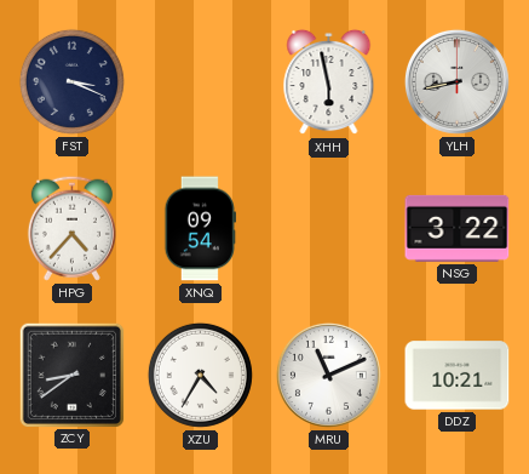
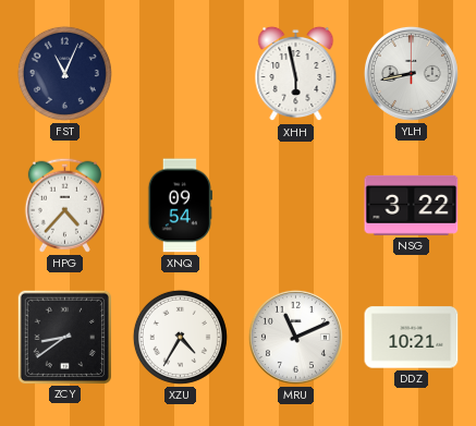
FST: 3:19 -> 11:04 (64, 73)
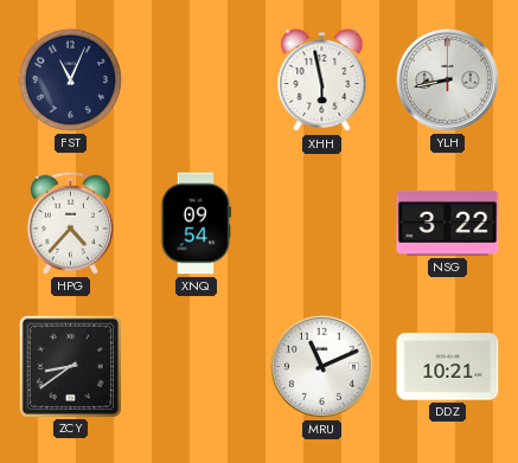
XZU: 4:35 -> none (180, 337)
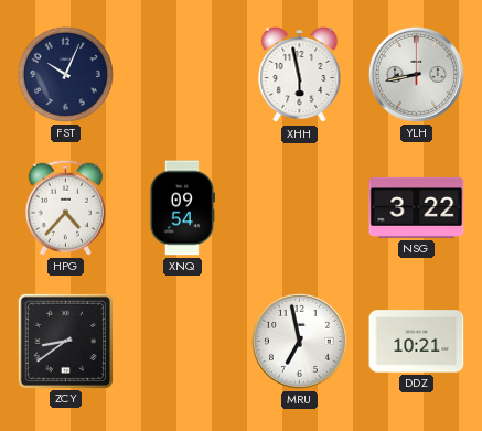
FST: 11:04 -> 10:04 (65, 74)
MRU: 11:11 -> 6:58 (299, 341)
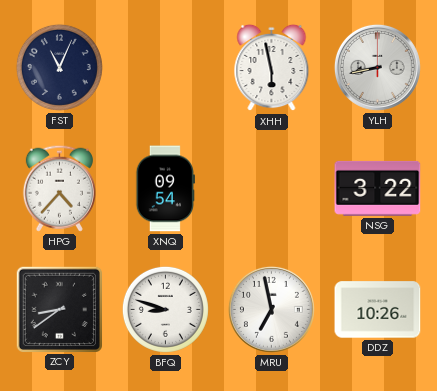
FST: 10:04 -> 11:04 (59, 67)
BFQ: none -> 8:48 (165, 309)
DDZ: 10:21 -> 10:26 (378, 310)
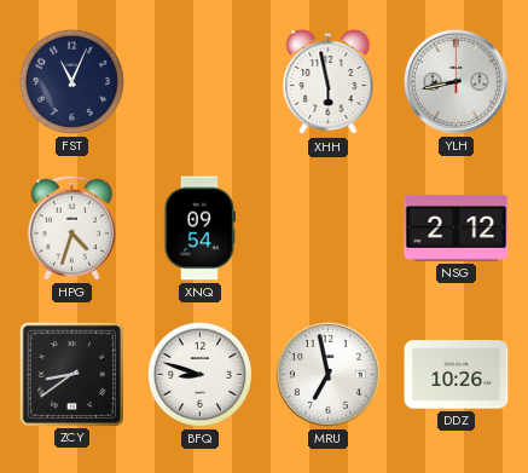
HPG: 4:37 -> 4:33 (71, 227)
NSG: 3:22 -> 2:12 (457, 227)
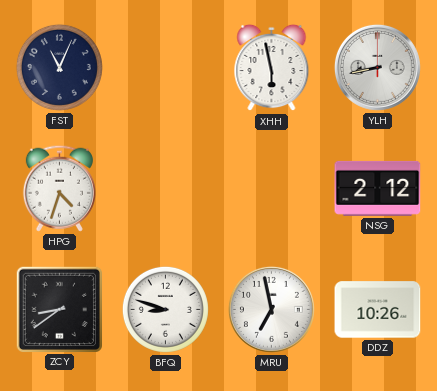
XNQ: 09:54 -> none (199, 229)
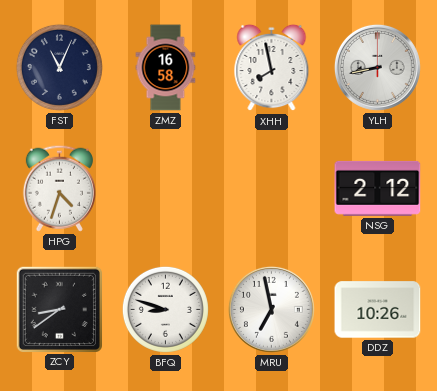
ZMZ: none -> 16:58 (166, 68)
XHH: 5:58 -> 7:58 (272, 68)
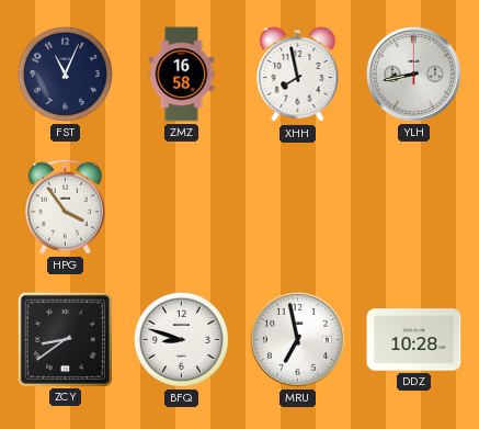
HPG: 4:33 -> 3:54 (65, 206)
NSG: 2:12 -> none (378, 188)
DDZ: 10:26 -> 10:28 (414, 340)
